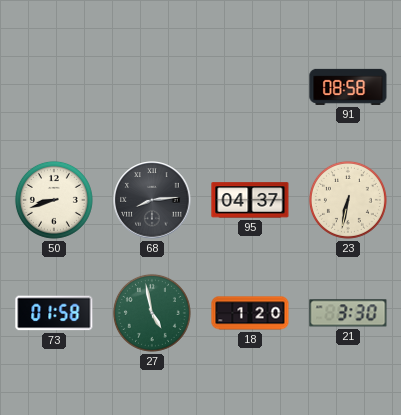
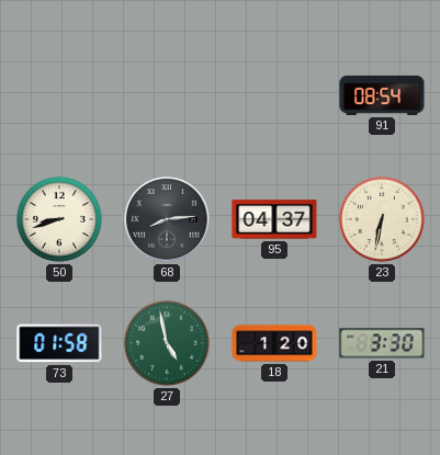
91: 08:58 -> 08:54 (382, 95)
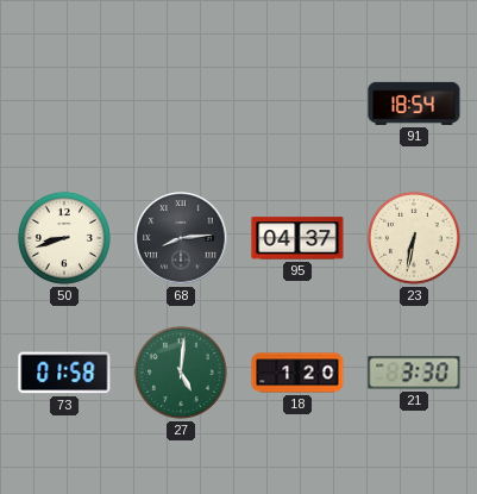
91: 08:54 -> 18:54 (414, 104)
27: 4:58 -> 5:01 (181, 373)
